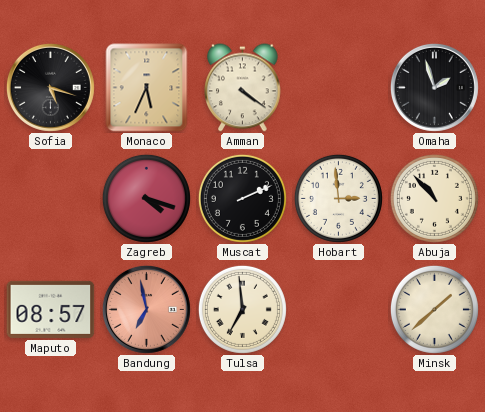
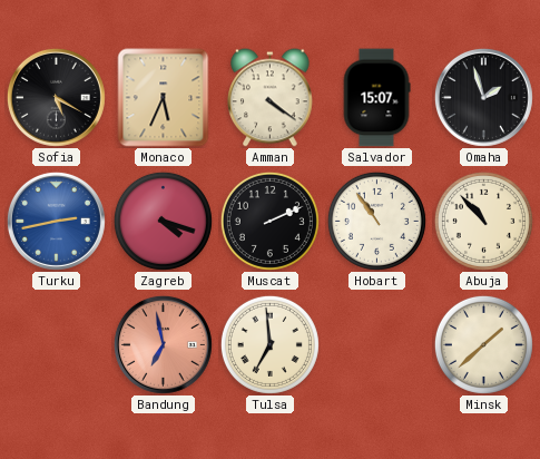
Sofia: 5:18 -> 5:20 (56, 97)
Salvador: none -> 15:07 (376, 98)
Turku: none -> 2:43 (56, 221)
Hobart: 2:59 -> 10:54 (376, 221)
Maputo: 08:57 -> none (51, 309)
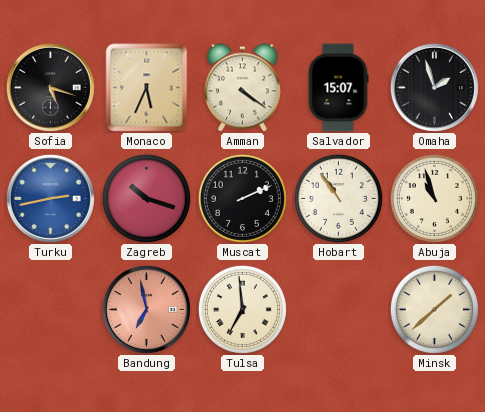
Sofia: 5:20 -> 5:18 (50, 87)
Zagreb: 4:18 -> 10:18 (146, 198)
Abuja: 10:53 -> 10:57 (434, 198)
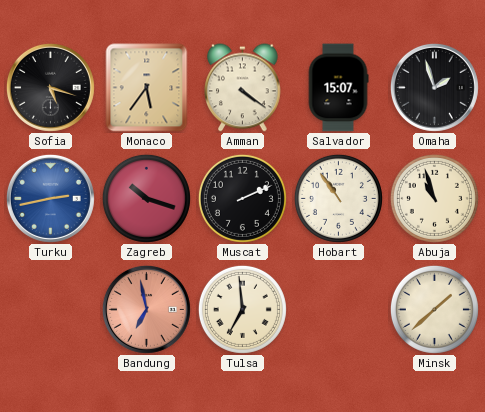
Monaco: 5:34 -> 5:36 (147, 88)
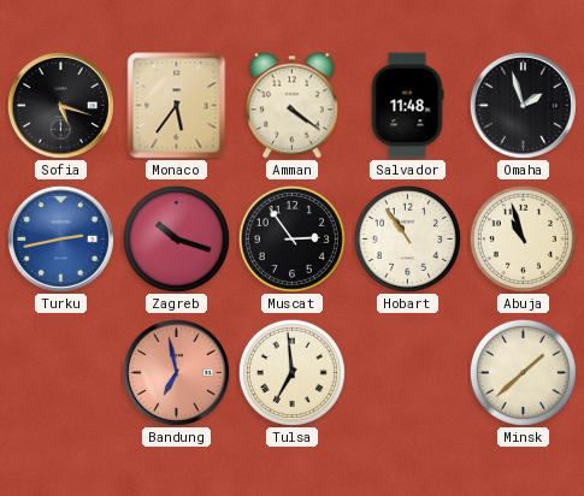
Salvador: 15:07 -> 11:48 (407, 106)
Muscat: 2:11 -> 2:54 (291, 238)
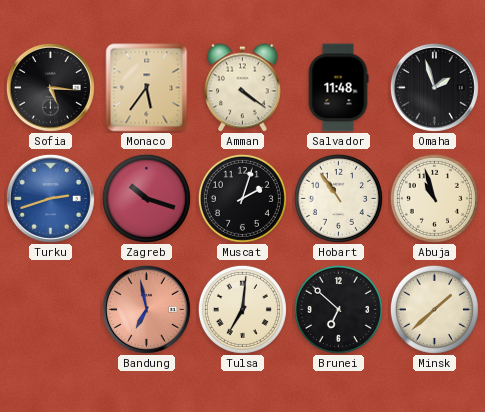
Sofia: 5:18 -> 5:16 (50, 87)
Turku: 2:43 -> 2:42 (50, 198)
Muscat: 2:54 -> 2:03 (242, 198)
Tulsa: 6:59 -> 7:01 (242, 309)
Brunei: none -> 6:52 (338, 309)
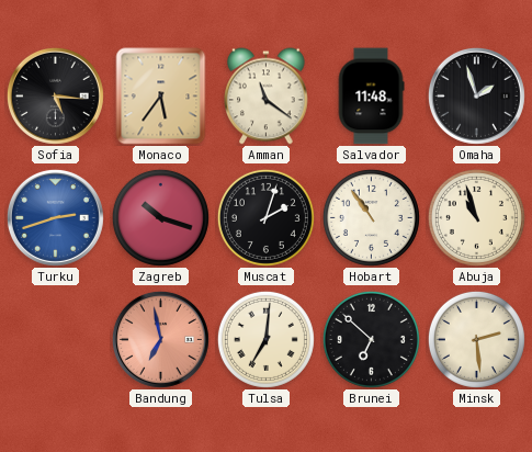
Amman: 4:21 -> 11:21 (267, 97)
Minsk: 1:38 -> 2:29 (476, 339)
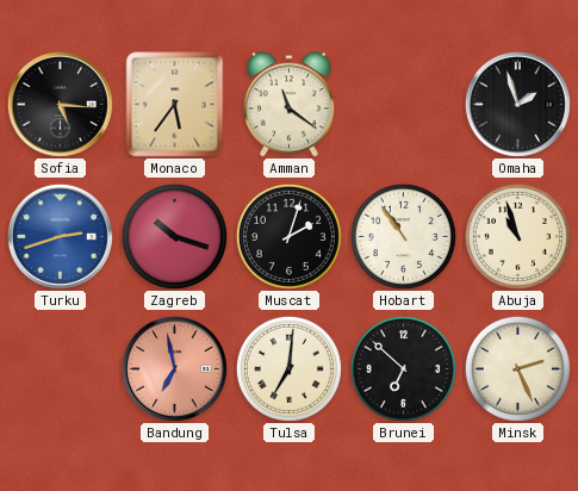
Salvador: 11:48 -> none (371, 97)
Minsk: 2:29 -> 2:26 (517, 368)
